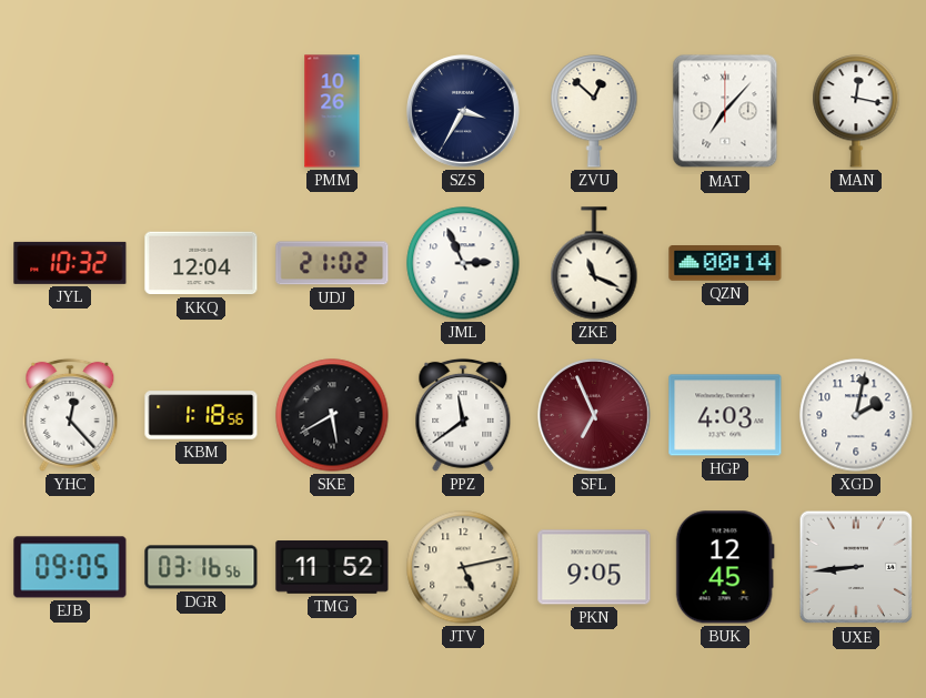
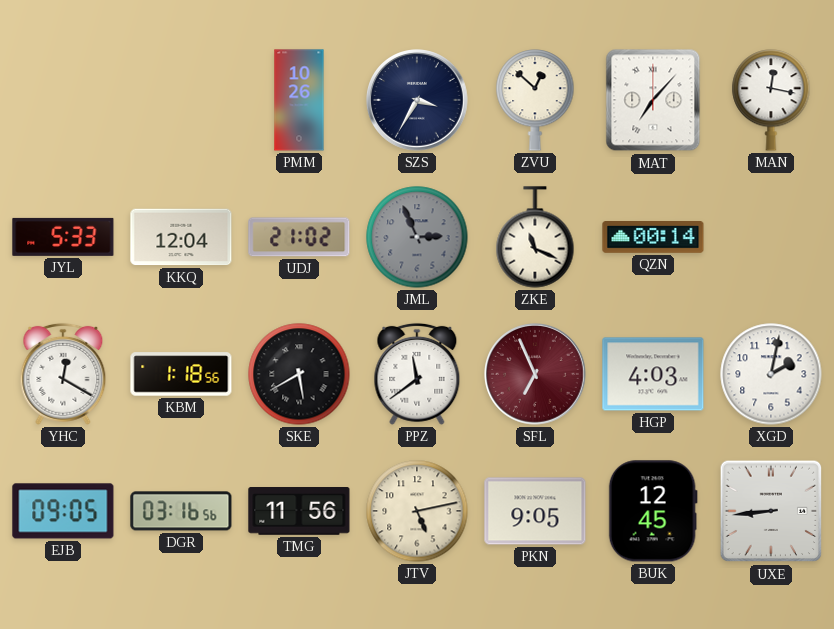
JYL: 10:32 -> 5:33 (63, 237)
JML dial: white -> grey (417, 237)
YHC: 12:23 -> 12:20 (63, 374)
TMG: 11:52 -> 11:56 (299, 512)
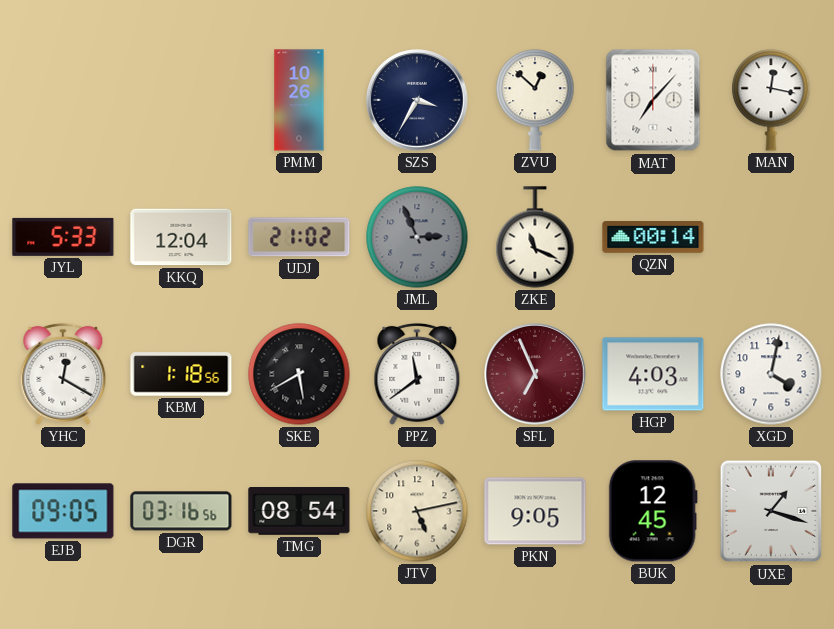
XGD: 2:02 -> 4:02 (771, 374)
TMG: 11:56 -> 08:54 (299, 512)
UXE: 8:44 -> 1:18 (771, 511)
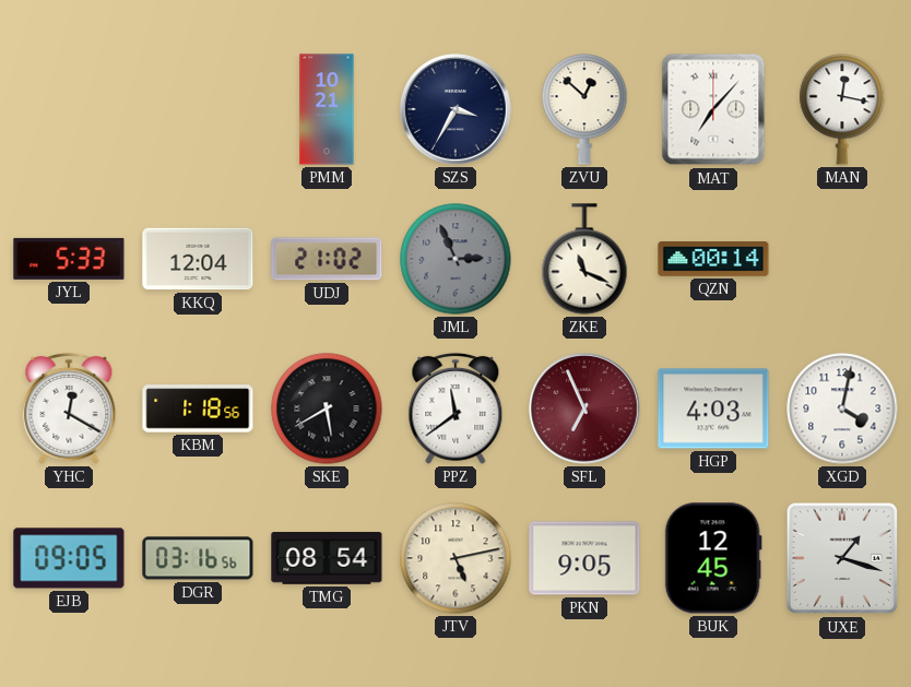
PMM: 10:26 -> 10:21 (327, 109)
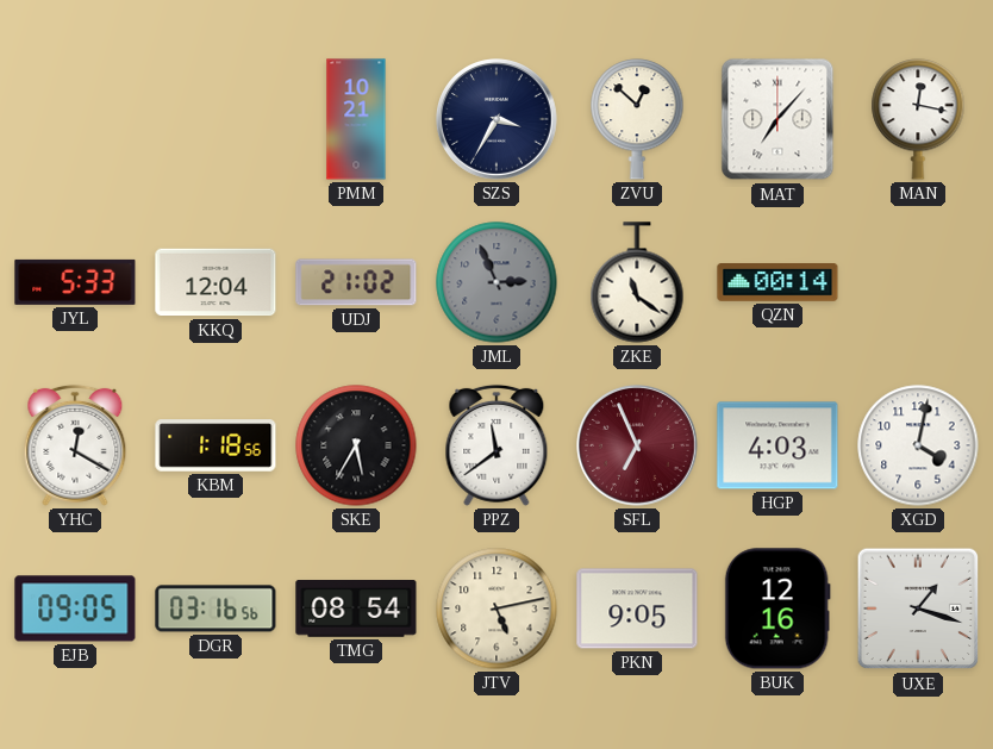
ZKE: 11:19 -> 11:21 (637, 282)
SKE: 5:40 -> 5:35 (356, 445)
BUK: 12:45 -> 12:16 (777, 608)
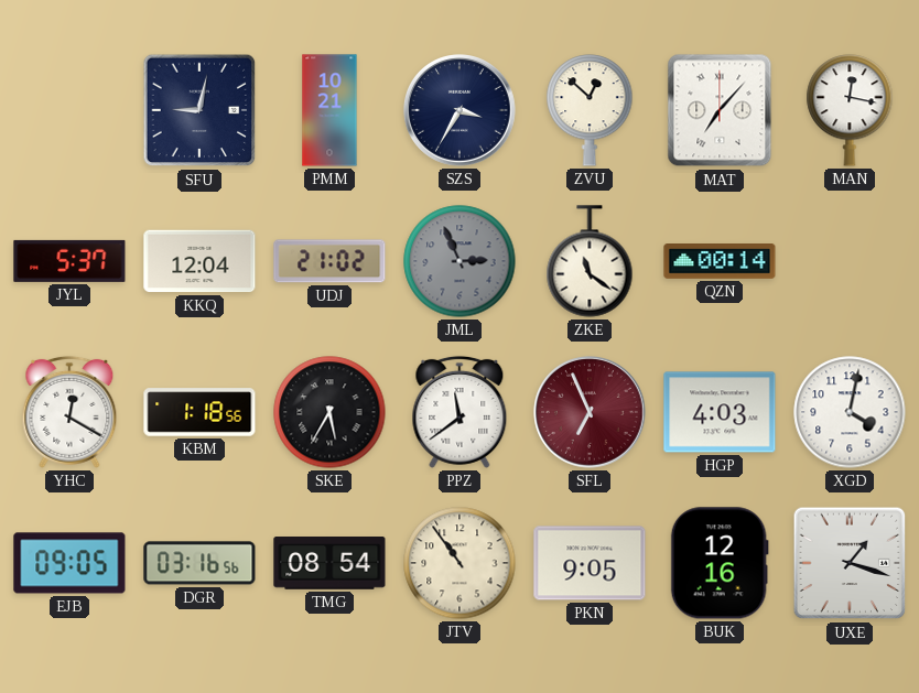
SFU: none -> 9:02 (199, 110)
JYL: 5:33 -> 5:37 (69, 261)
JTV: 5:13 -> 10:54 (459, 563)
